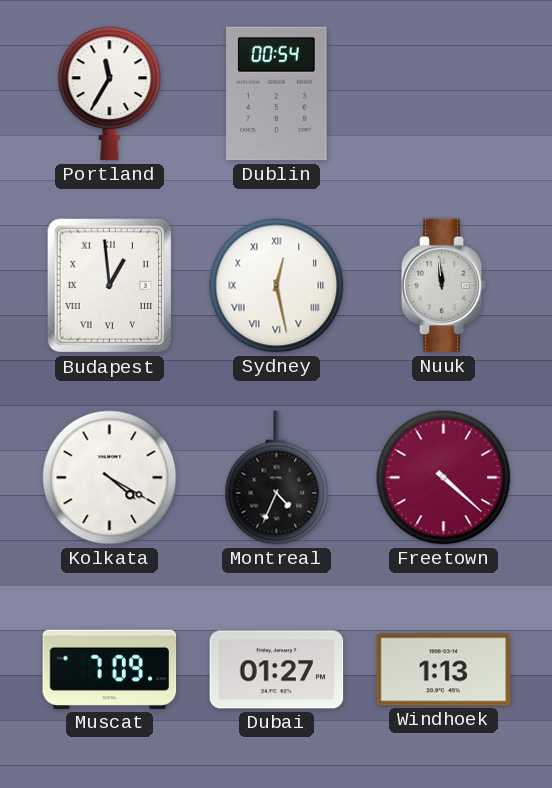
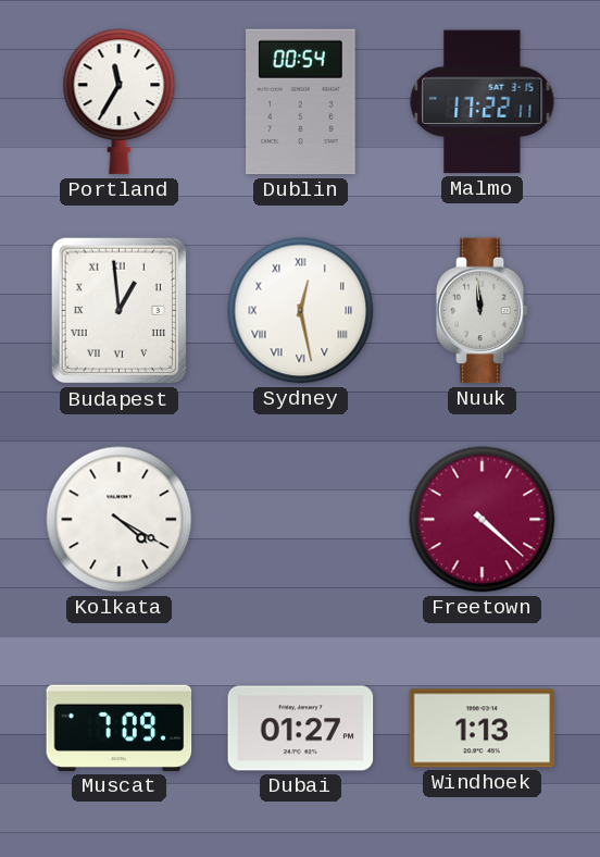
Malmo: none -> 17:22 (483, 102)
Montreal: 4:34 -> none (277, 478)
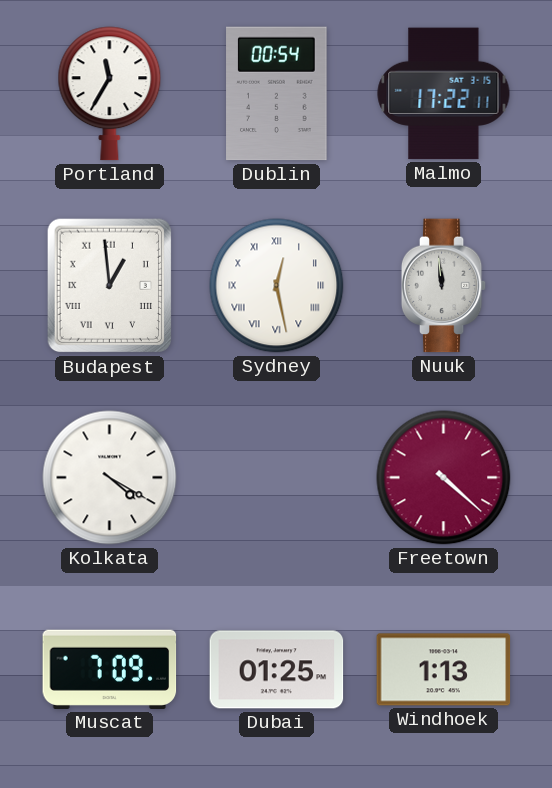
Dubai: 01:27 -> 01:25 (277, 670)
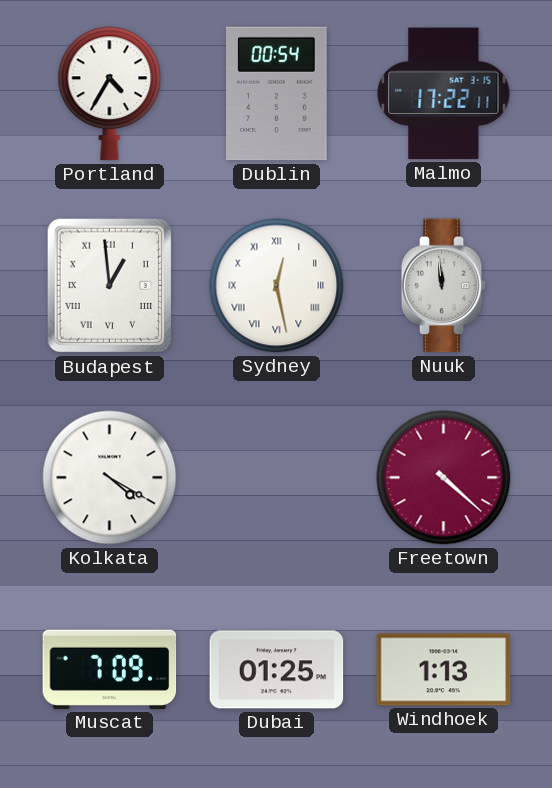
Portland: 11:35 -> 4:35 (110, 94)
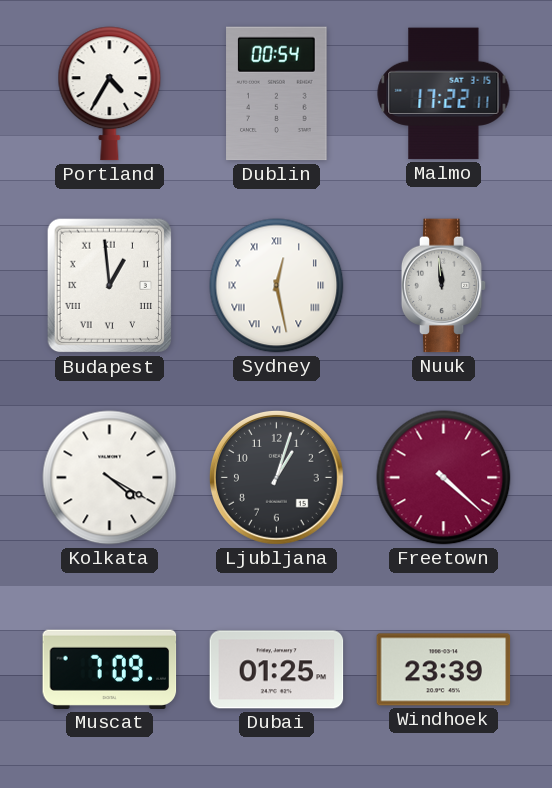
Ljubljana: none -> 1:03 (276, 477)
Windhoek: 1:13 -> 23:39 (444, 670)
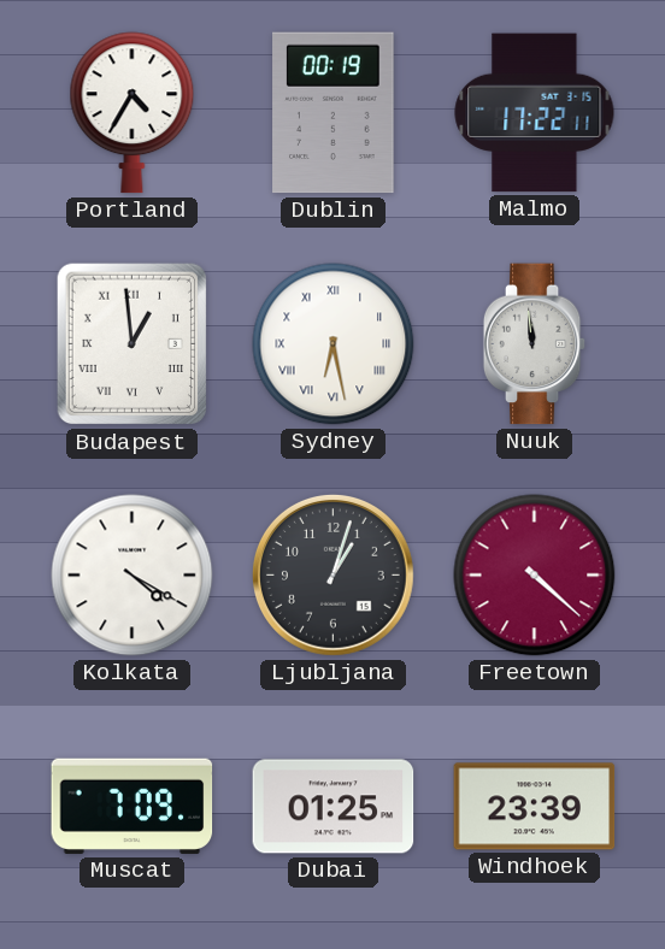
Dublin: 00:54 -> 00:19 (334, 113)
Sydney: 12:28 -> 6:28 (334, 344)
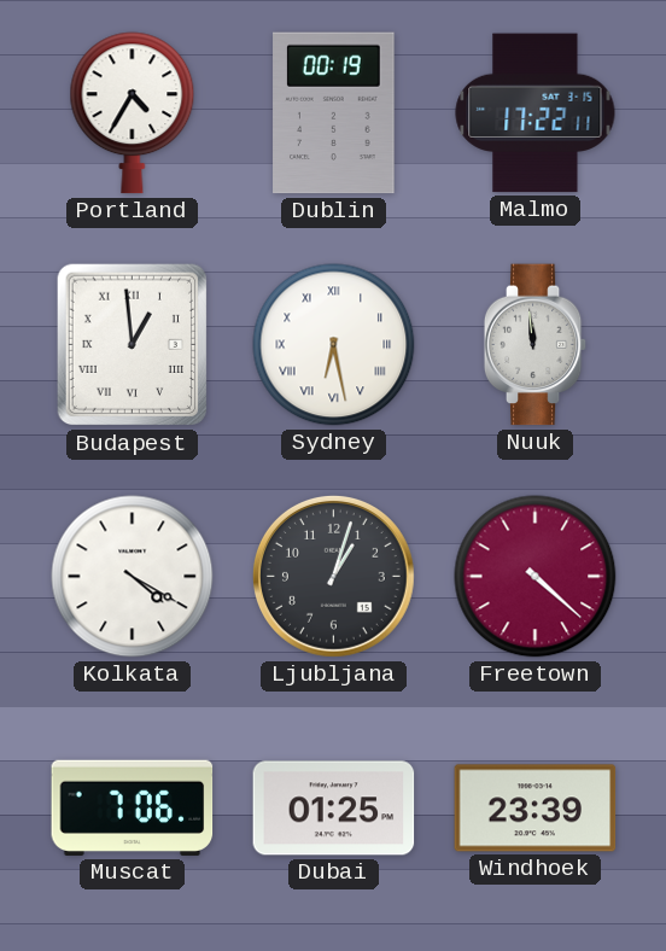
Muscat: 7:09 -> 7:06 (133, 807)
